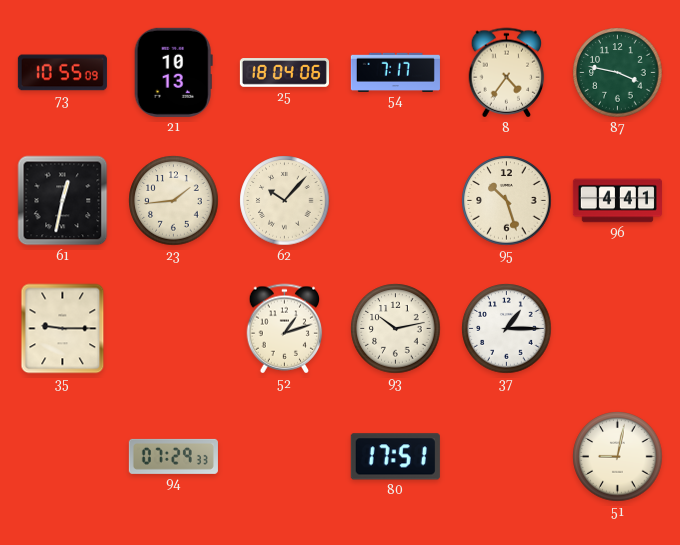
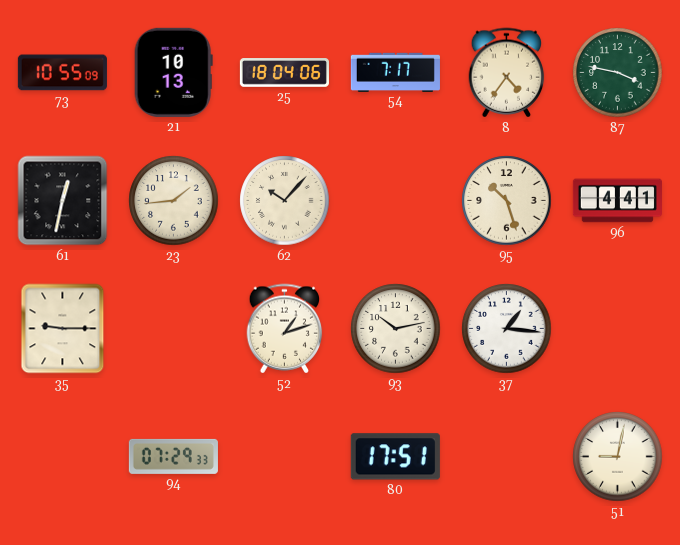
37: 1:15 -> 1:16 (507, 329)
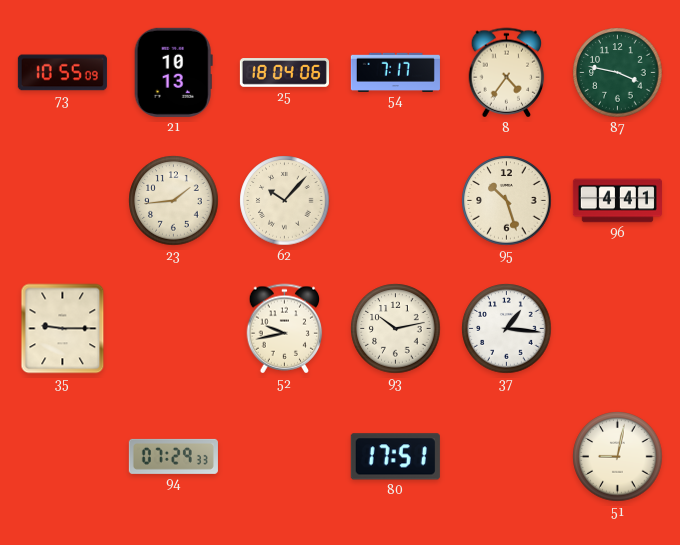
61: 12:32 -> none (63, 201)
52: 1:12 -> 9:43 (285, 329)
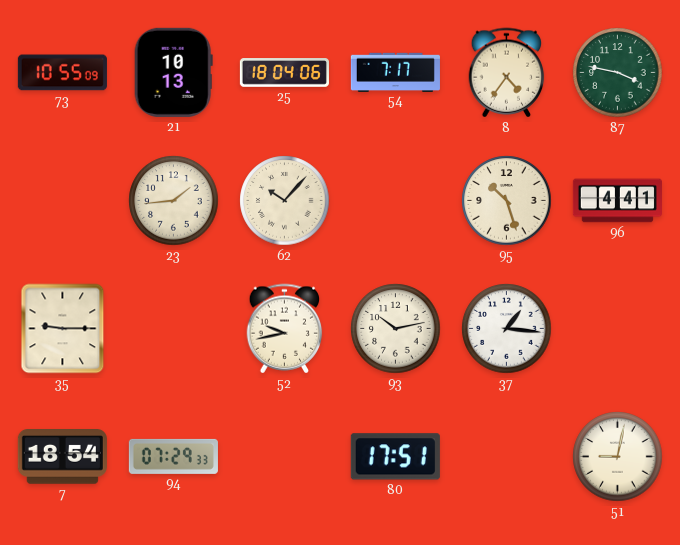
7: none -> 18:54 (62, 457)
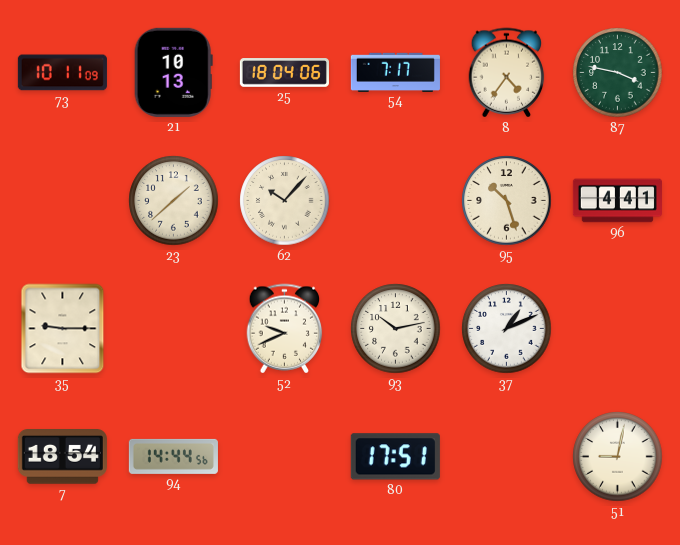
73: 10:55 -> 10:11 (62, 73)
23: 1:44 -> 1:38 (174, 201)
52: 9:43 -> 9:41 (285, 329)
37: 1:16 -> 1:11 (507, 329)
94: 07:29 -> 14:44 (173, 456)
